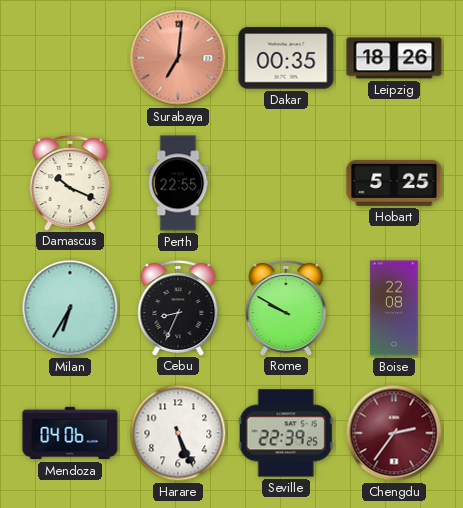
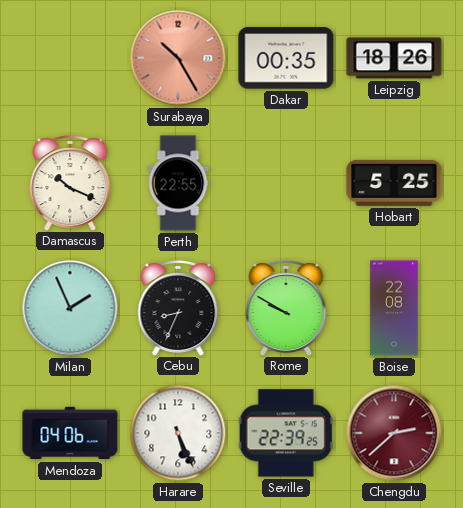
Surabaya: 7:01 -> 10:25 (178, 58)
Milan: 6:35 -> 1:56 (70, 308)
Chengdu: 2:36 -> 2:38 (394, 433)
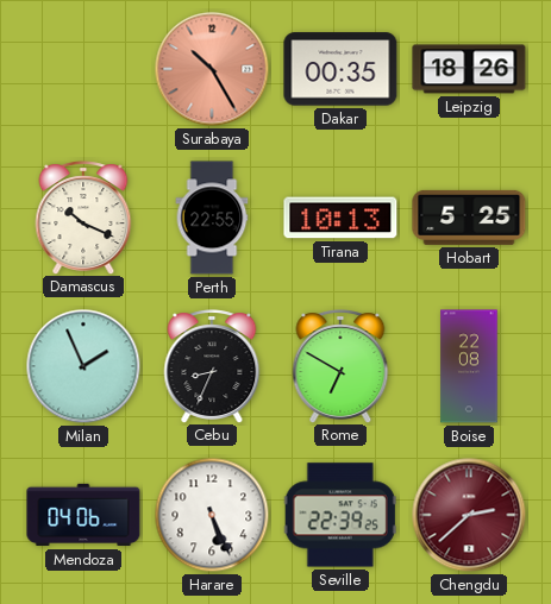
Tirana: none -> 10:13 (340, 218)
Rome: 9:50 -> 6:50 (340, 366)
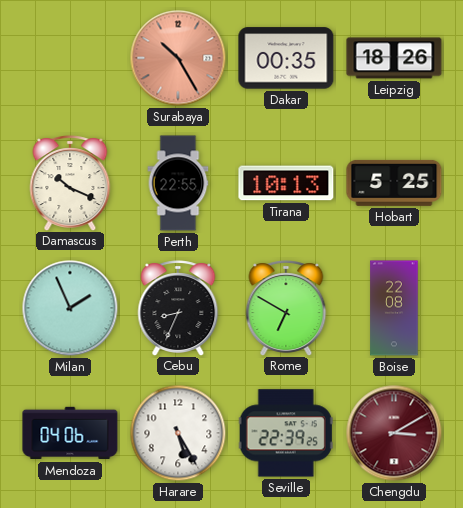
Harare: 5:26 -> 5:25 (178, 433)
Chengdu: 2:38 -> 3:10 (394, 433)
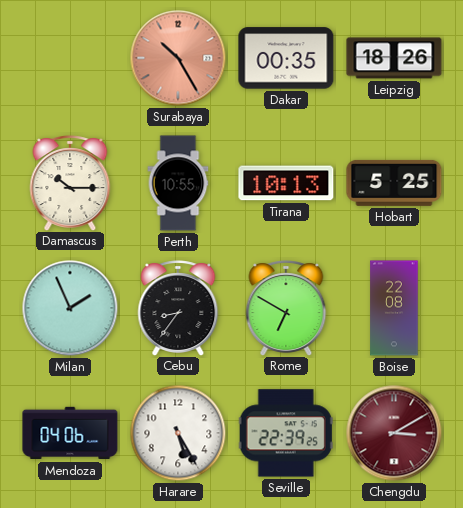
Damascus: 10:19 -> 10:15 (70, 183)
Perth: 22:55 -> 10:55 (178, 183)
Cebu: 8:34 -> 8:36 (178, 308)
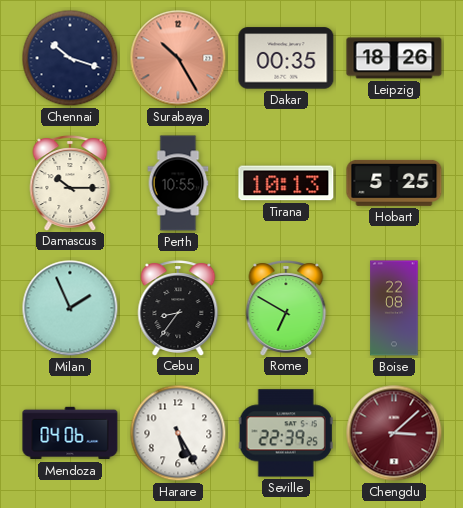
Chennai: none -> 10:18 (70, 58)
Chengdu: 3:10 -> 3:08 (394, 433)
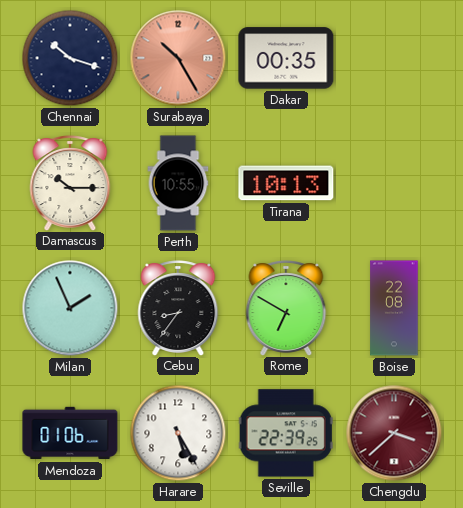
Leipzig: 18:26 -> none (394, 58)
Hobart: 5:25 -> none (394, 183)
Mendoza: 04:06 -> 01:06 (70, 433)
Chengdu: 3:08 -> 3:38 (394, 433)
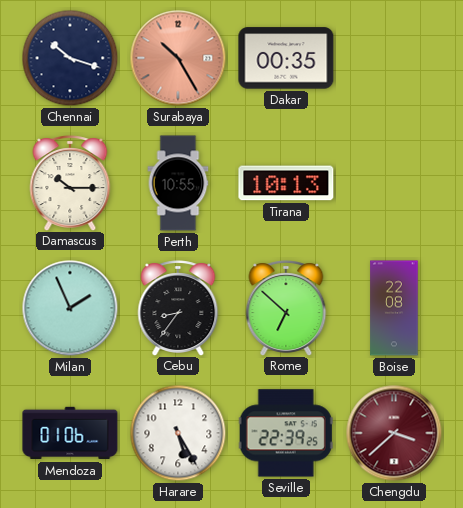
Rome: 6:50 -> 6:52 (286, 308)
